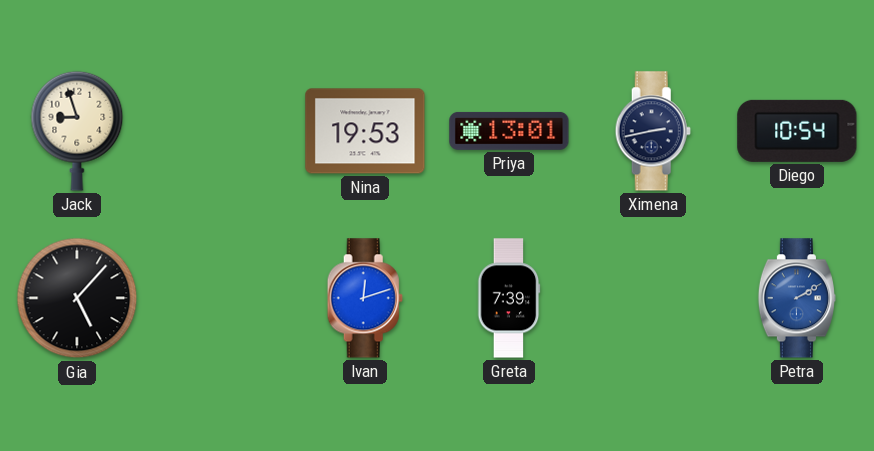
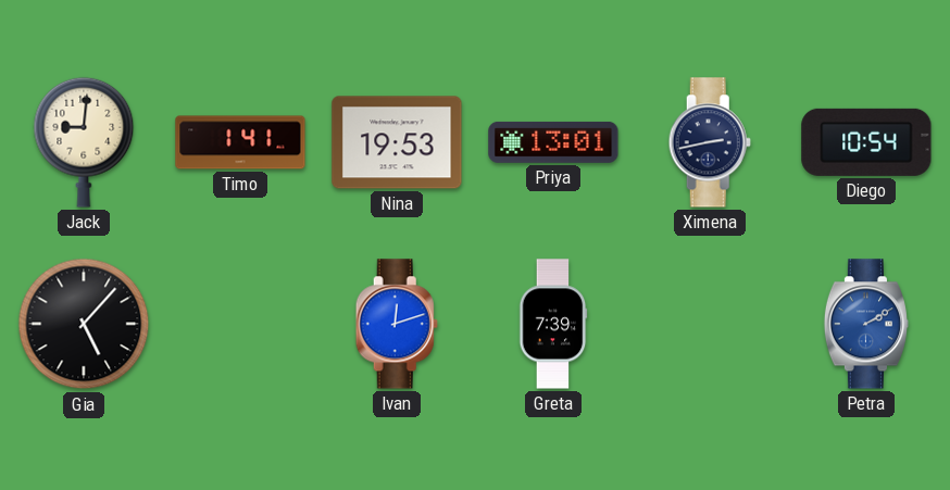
Jack: 8:57 -> 9:01 (84, 142)
Timo: none -> 1:41 (240, 142)
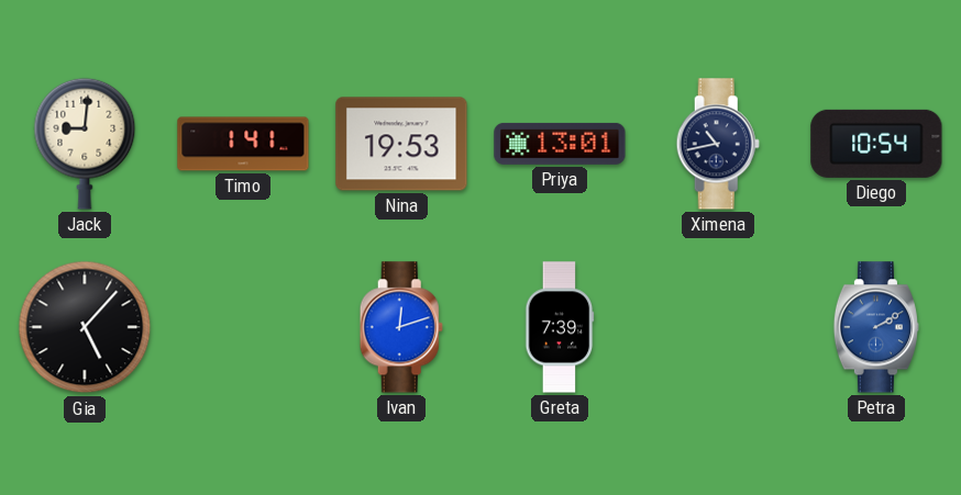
Ximena: 2:43 -> 10:43 (718, 144)
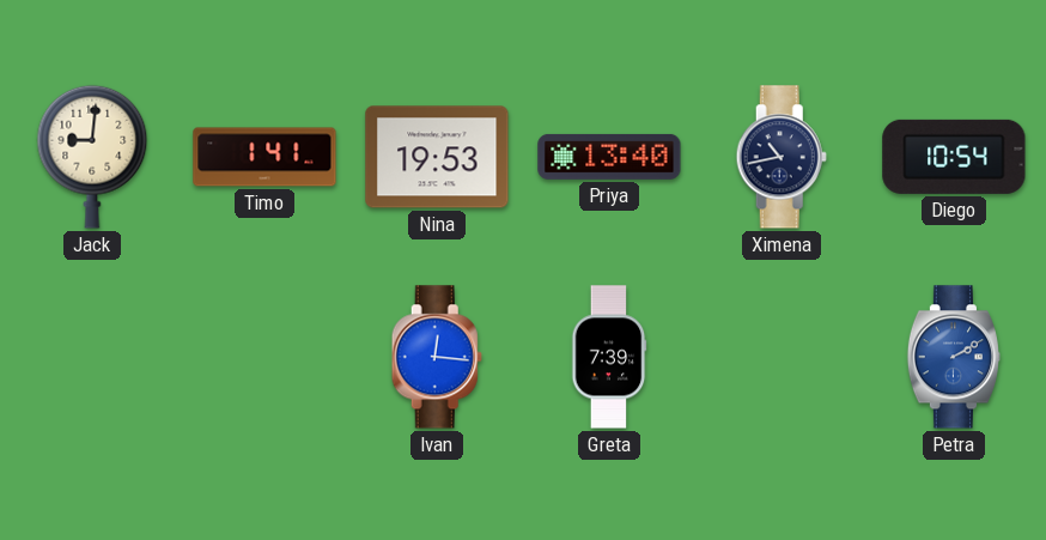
Priya: 13:01 -> 13:40 (609, 157)
Gia: 5:07 -> none (85, 327)
Ivan: 12:12 -> 12:16 (437, 357)
